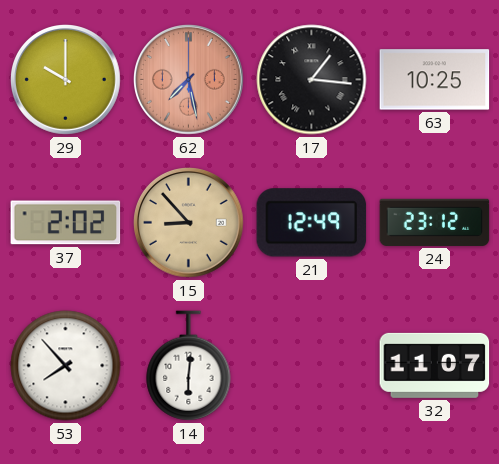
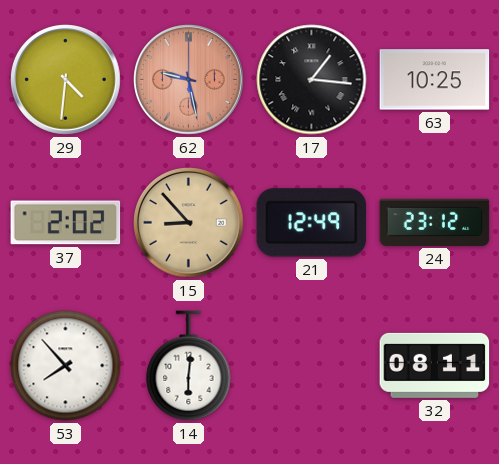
29: 10:00 -> 4:31 (66, 80)
62: 7:28 -> 9:28 (189, 80)
32: 11:07 -> 08:11 (435, 365)
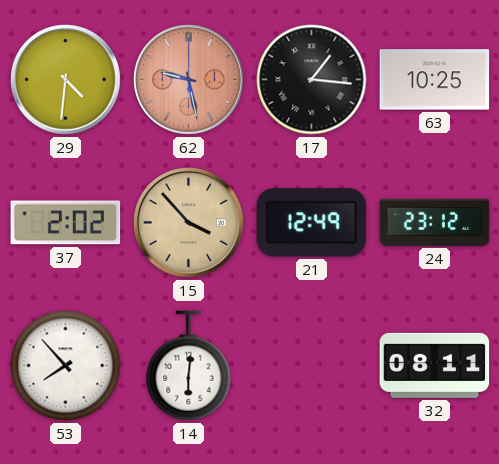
15: 8:53 -> 3:53 (189, 223)
